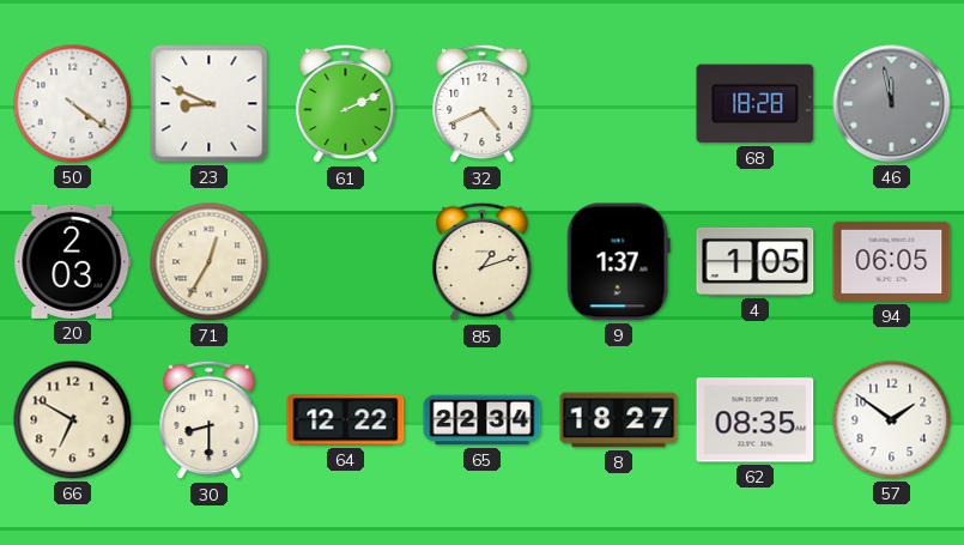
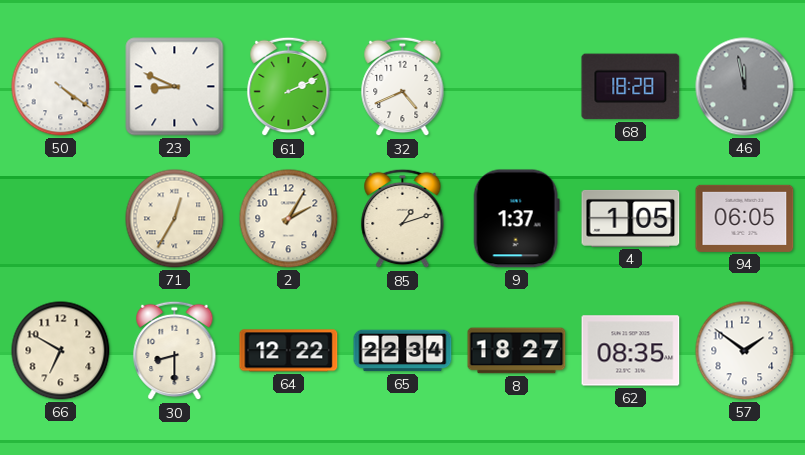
20: 2:03 -> none (73, 261)
2: none -> 2:05 (289, 219)
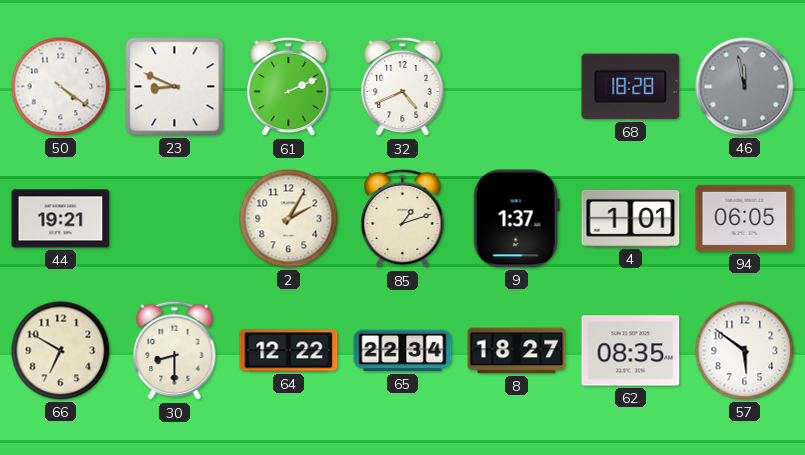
44: none -> 19:21 (61, 219)
71: 12:35 -> none (175, 219)
4: 1:05 -> 1:01 (631, 218)
57: 1:51 -> 5:51 (745, 351)
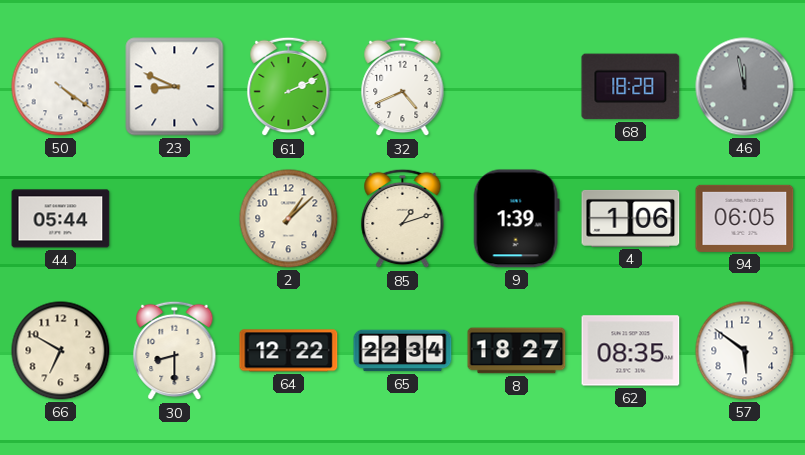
44: 19:21 -> 05:44 (61, 219)
2: 2:05 -> 1:08 (289, 219)
9: 1:37 -> 1:39 (516, 219)
4: 1:01 -> 1:06 (631, 218)
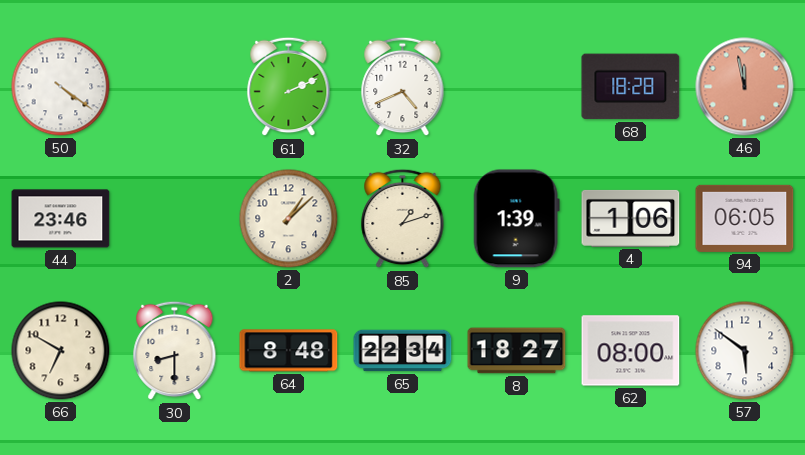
23: 8:49 -> none (175, 87)
46 dial: grey -> salmon (745, 87)
44: 05:44 -> 23:46 (61, 219)
64: 12:22 -> 8:48 (289, 351)
62: 08:35 -> 08:00 (631, 351)
